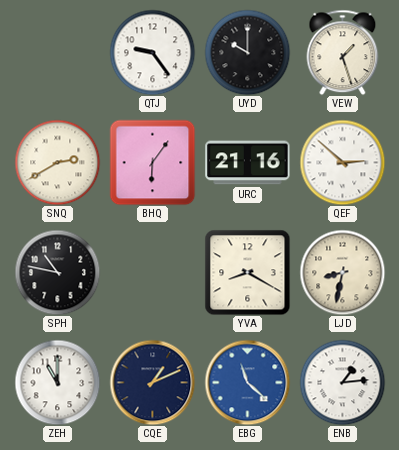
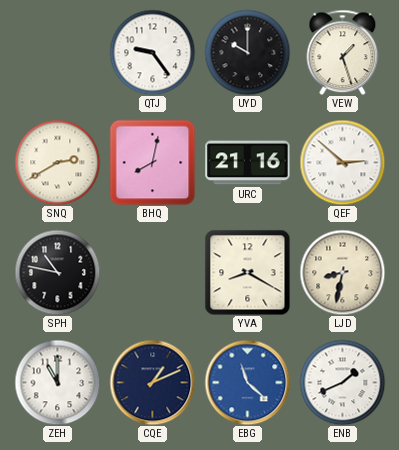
BHQ: 6:06 -> 8:02 (152, 162)
ENB: 1:14 -> 1:41 (342, 382)
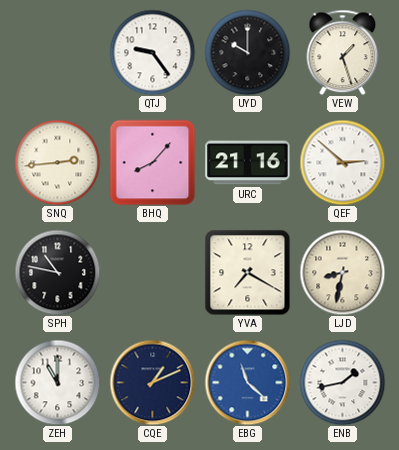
SNQ: 2:40 -> 2:44 (57, 162)
BHQ: 8:02 -> 8:07 (152, 162)
YVA: 8:20 -> 7:20 (247, 272)
ENB: 1:41 -> 1:43 (342, 382)
